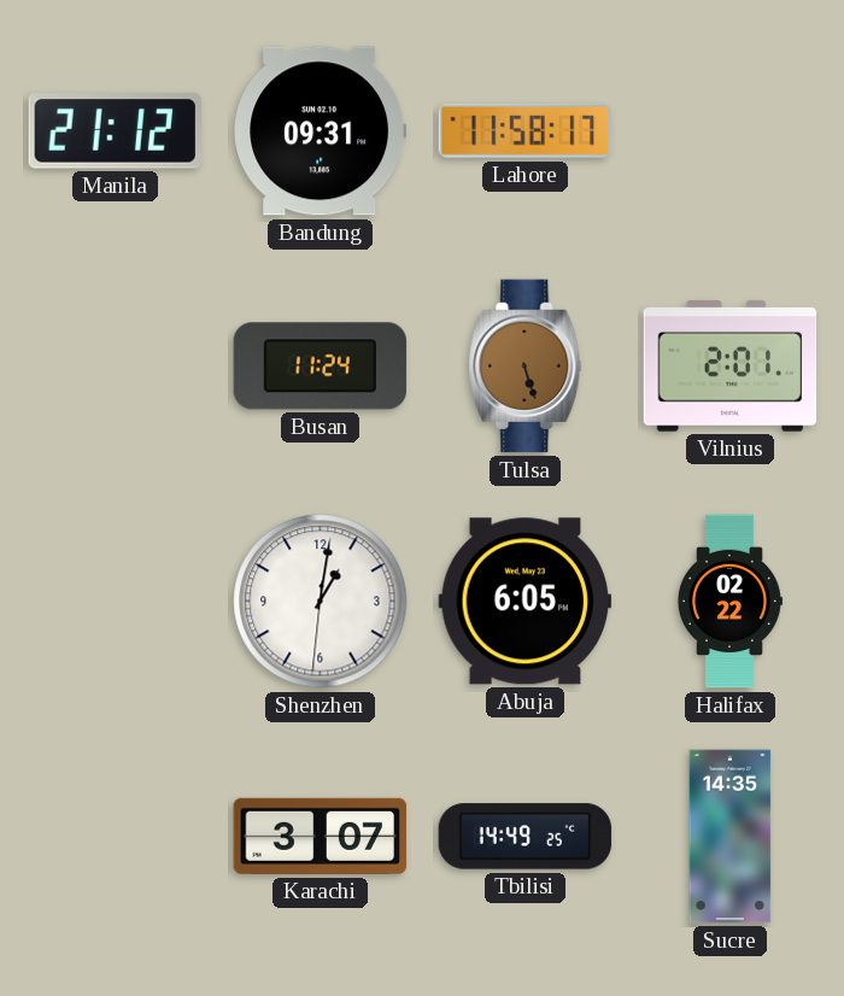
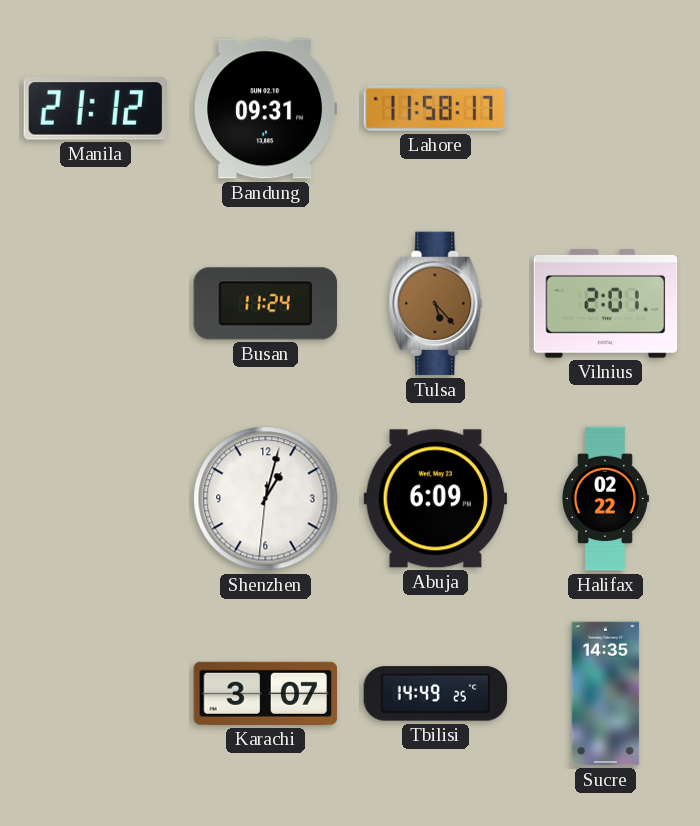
Tulsa: 5:27 -> 5:23 (436, 304)
Shenzhen: 1:01 -> 1:02 (266, 499)
Abuja: 6:05 -> 6:09 (436, 499)
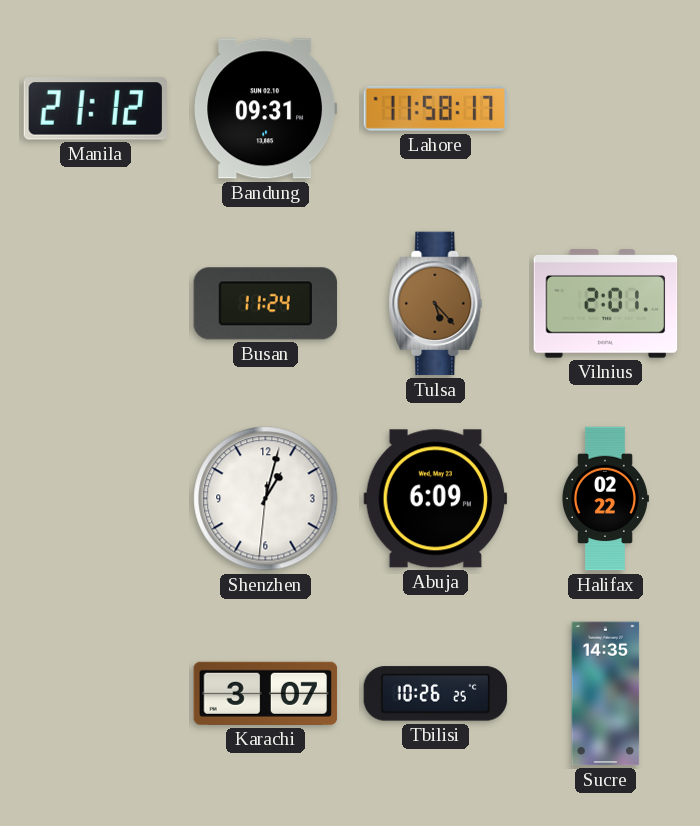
Tbilisi: 14:49 -> 10:26 (436, 694)
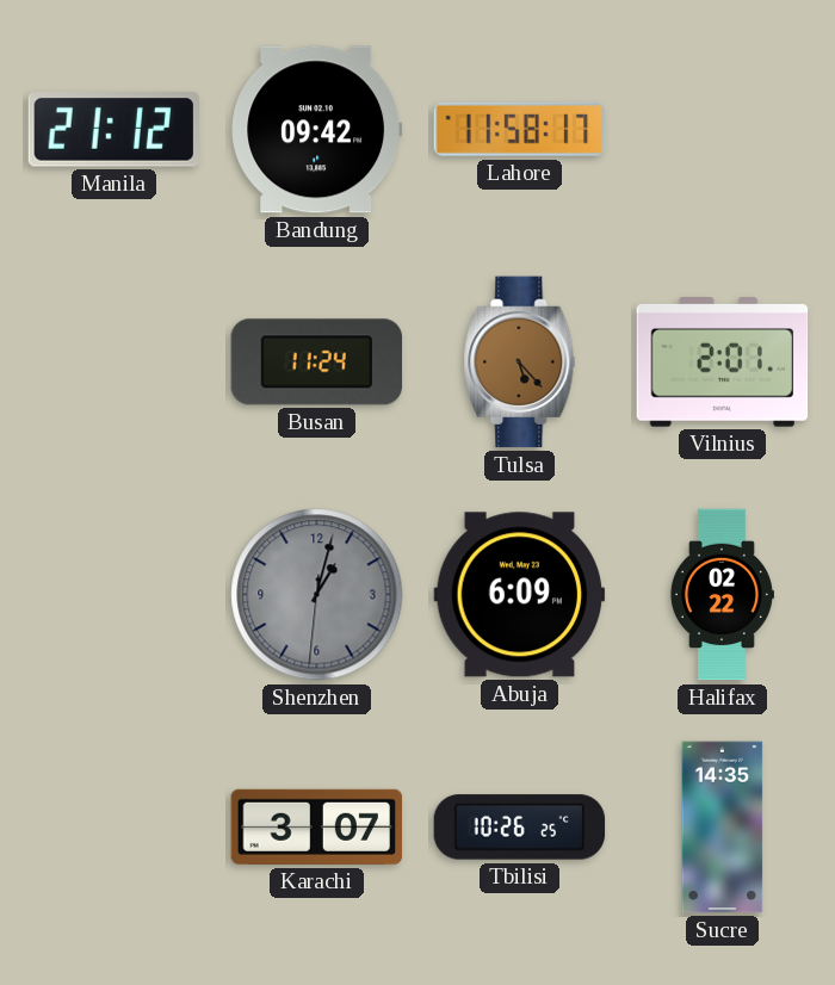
Bandung: 09:31 -> 09:42 (317, 130)
Shenzhen dial: white -> grey (317, 595)
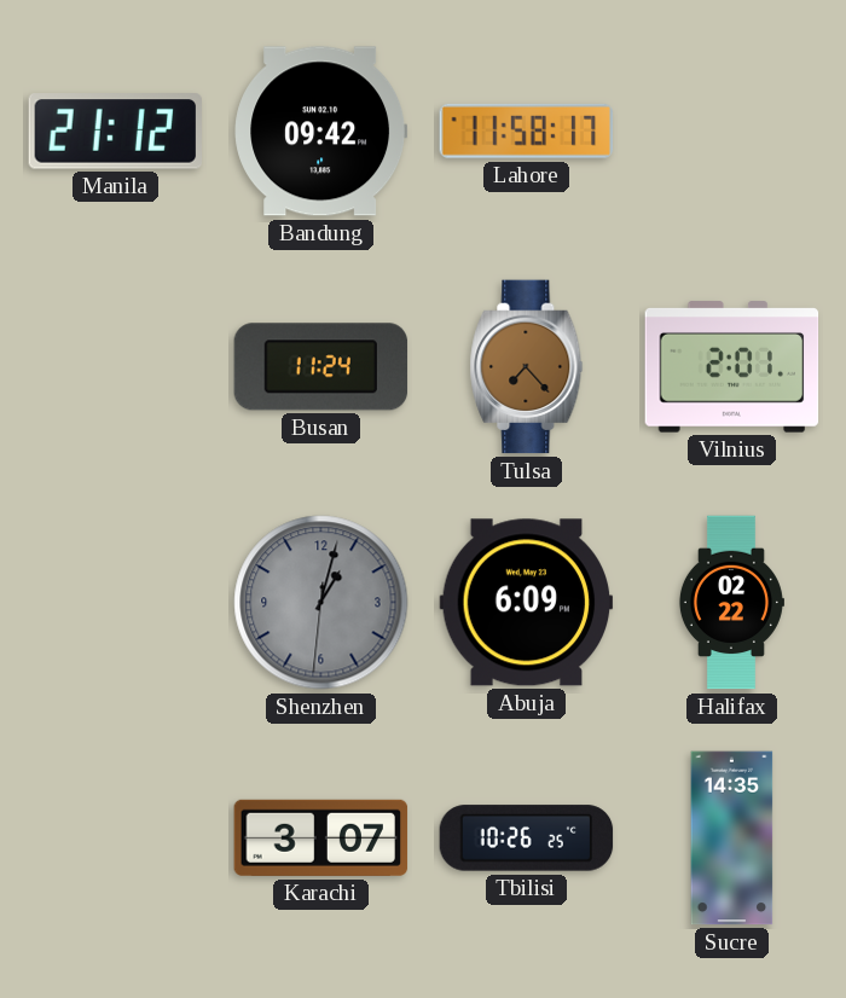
Tulsa: 5:23 -> 7:23 (527, 367)
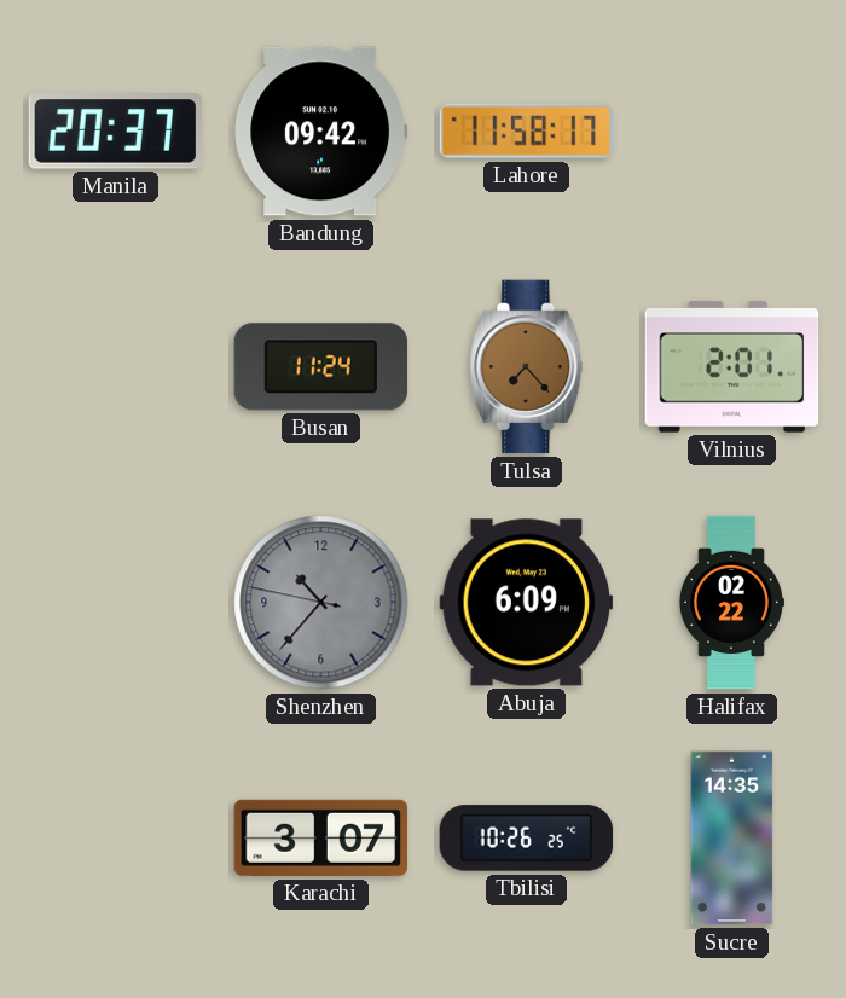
Manila: 21:12 -> 20:37 (115, 132)
Shenzhen: 1:02 -> 10:36 (321, 603)
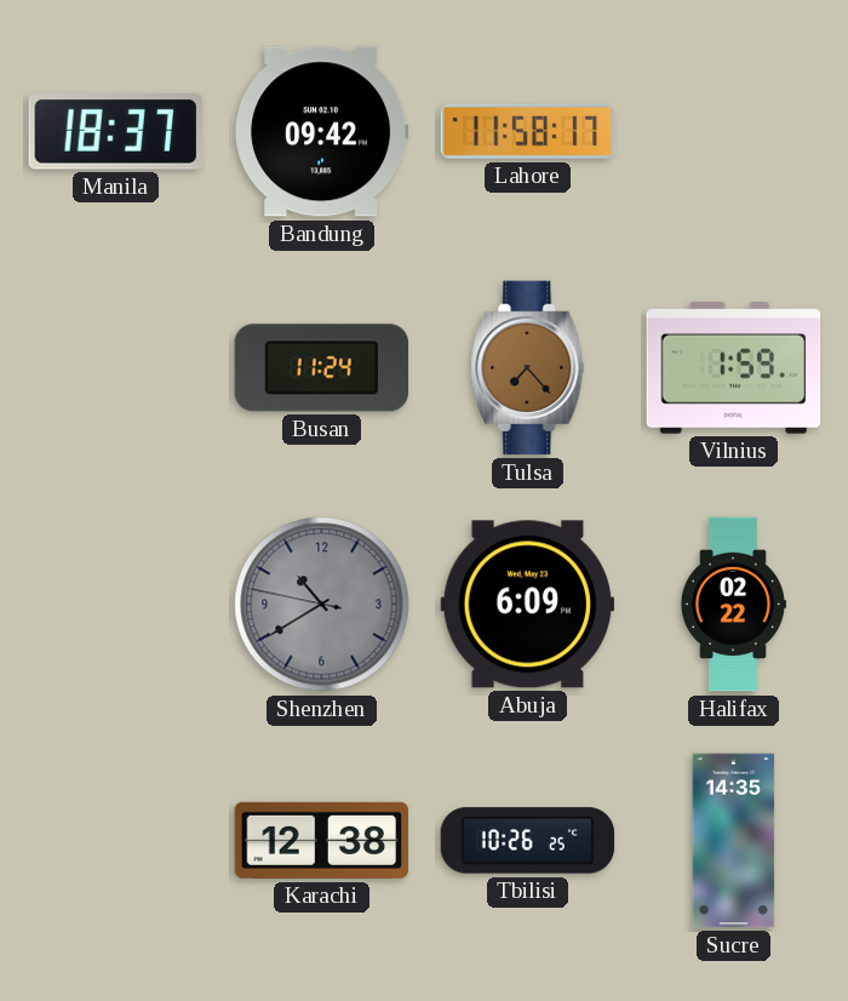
Manila: 20:37 -> 18:37 (115, 132)
Vilnius: 2:01 -> 1:59 (734, 368)
Shenzhen: 10:36 -> 10:39 (322, 605)
Karachi: 3:07 -> 12:38 (322, 840)
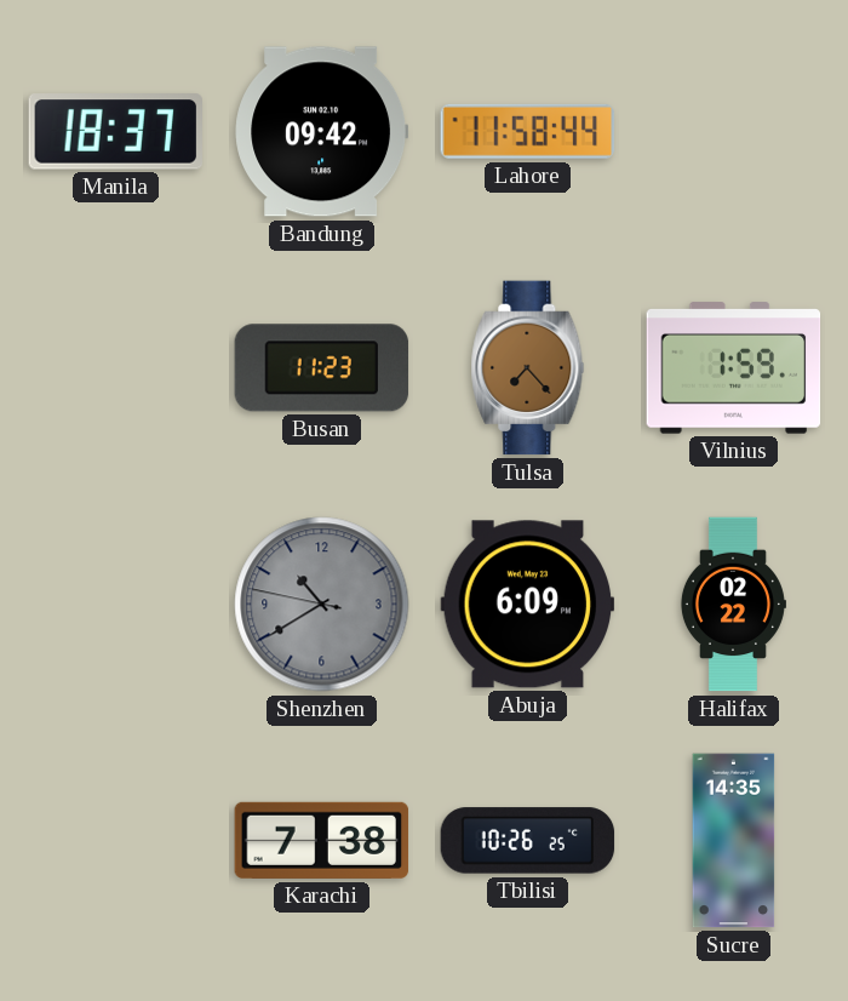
Lahore: 11:58:17 -> 11:58:44 (528, 131)
Busan: 11:24 -> 11:23 (322, 368)
Karachi: 12:38 -> 7:38 (322, 840)
